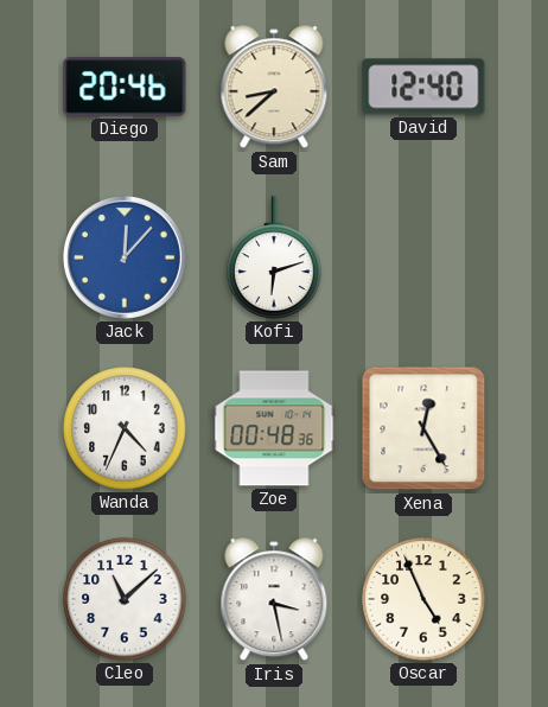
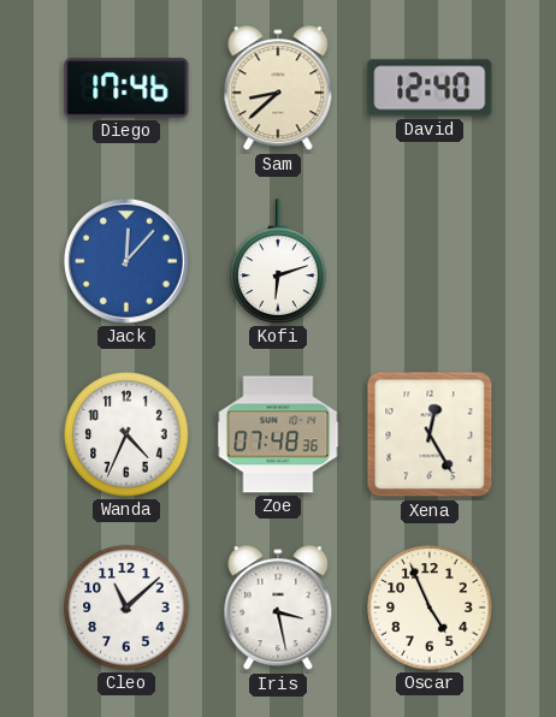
Diego: 20:46 -> 17:46 (126, 88)
Zoe: 00:48 -> 07:48 (278, 434)
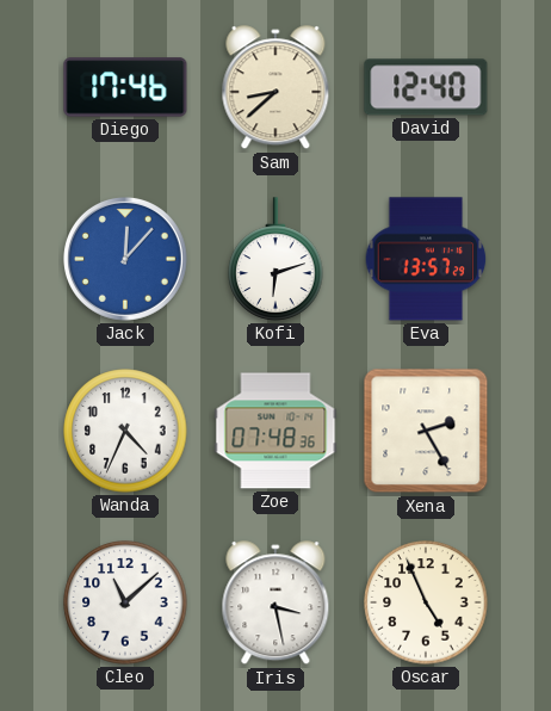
Eva: none -> 13:57 (426, 259)
Xena: 12:25 -> 2:25 (426, 431)
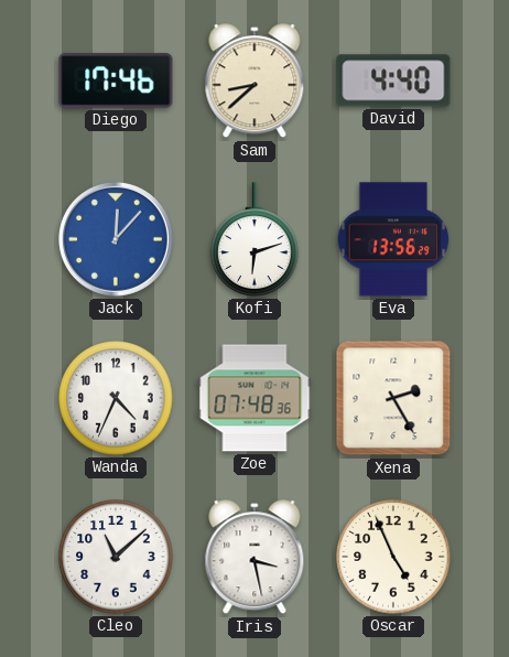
David: 12:40 -> 4:40 (393, 80)
Eva: 13:57 -> 13:56 (393, 239)
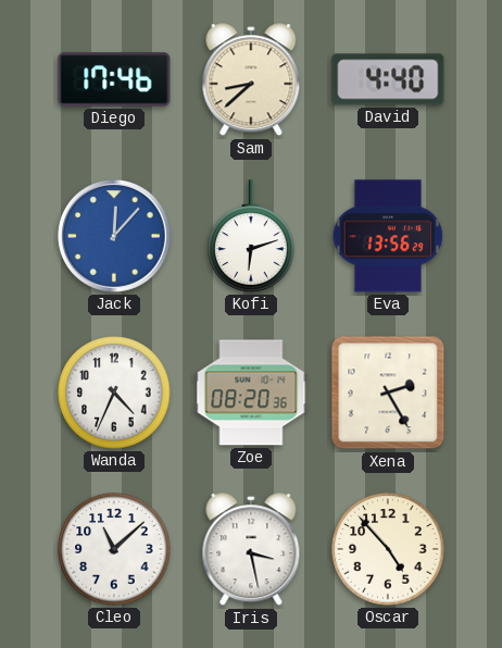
Zoe: 07:48 -> 08:20 (251, 392)
Oscar: 4:56 -> 4:53 (388, 549)
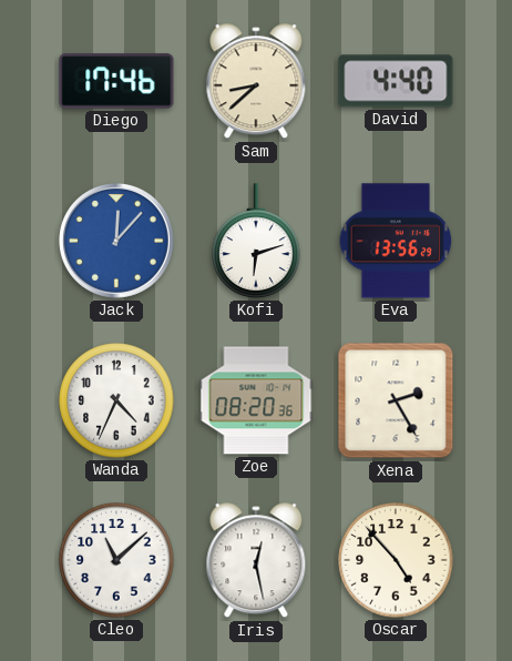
Iris: 3:28 -> 12:28 (256, 561)
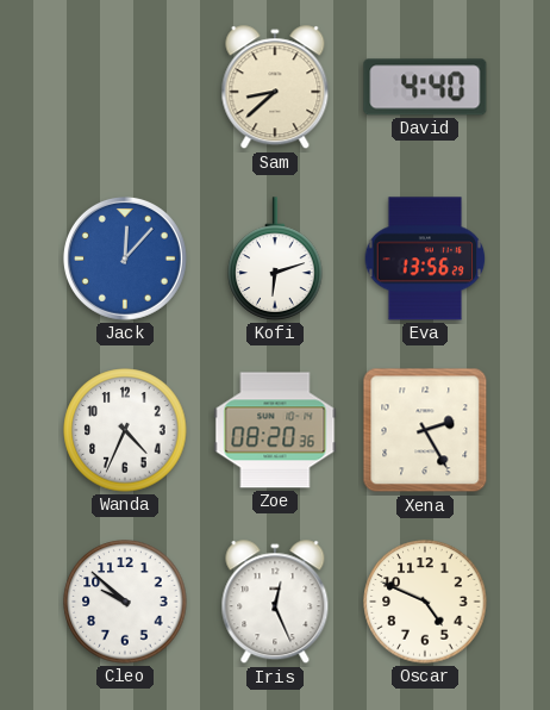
Diego: 17:46 -> none (116, 81)
Cleo: 11:08 -> 9:52 (125, 602)
Iris: 12:28 -> 12:26 (275, 603)
Oscar: 4:53 -> 4:49 (425, 602)
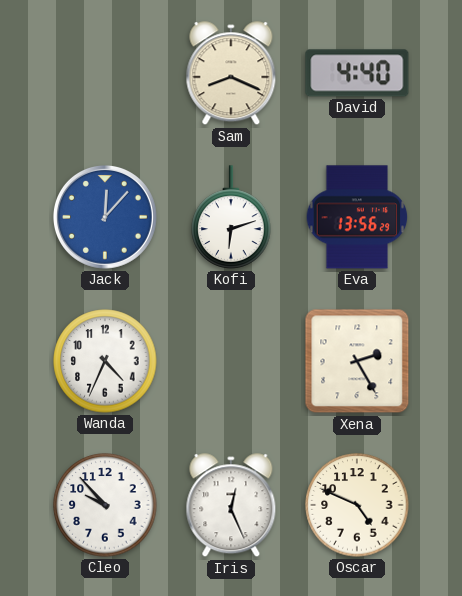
Sam: 8:38 -> 8:19 (231, 74)
Zoe: 08:20 -> none (275, 430)
Cleo: 9:52 -> 9:53 (105, 505)
